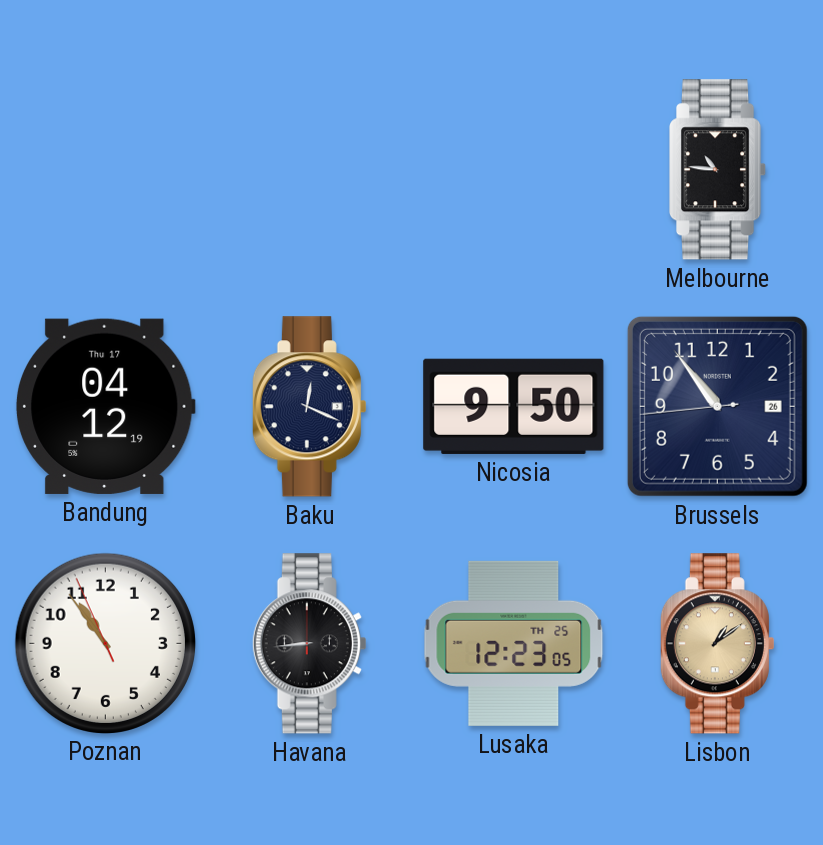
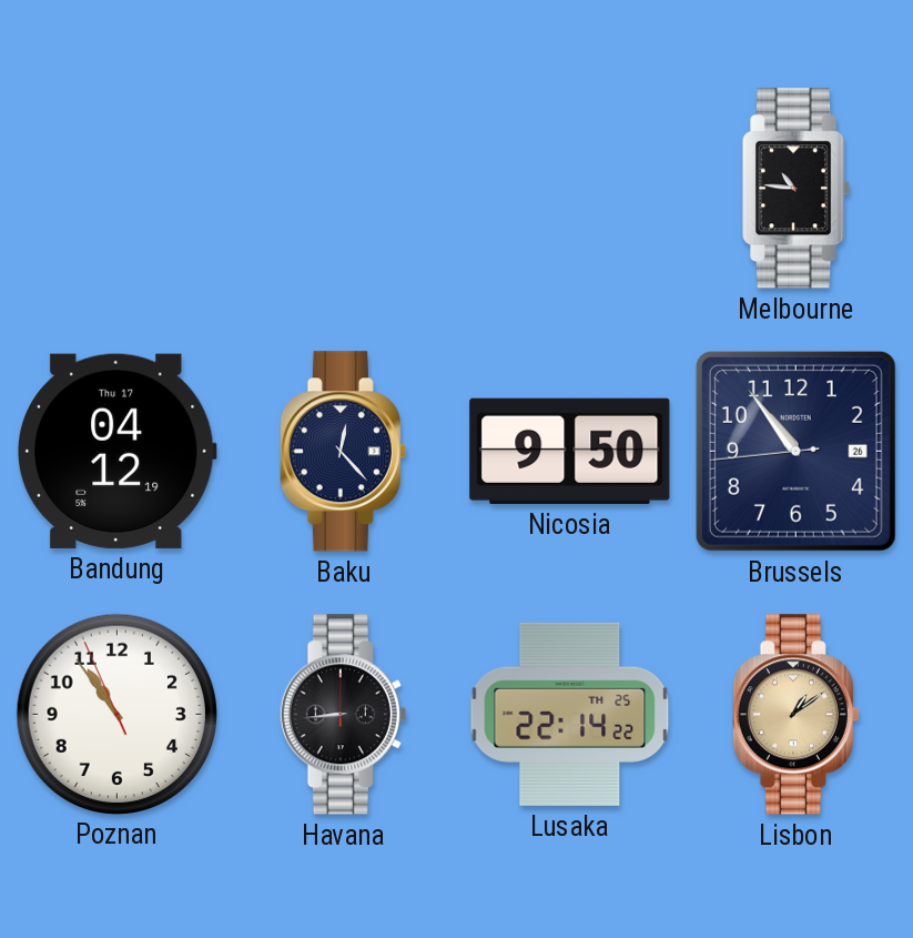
Baku: 12:19 -> 12:23 (343, 452)
Lusaka: 12:23 -> 22:14 (570, 714)
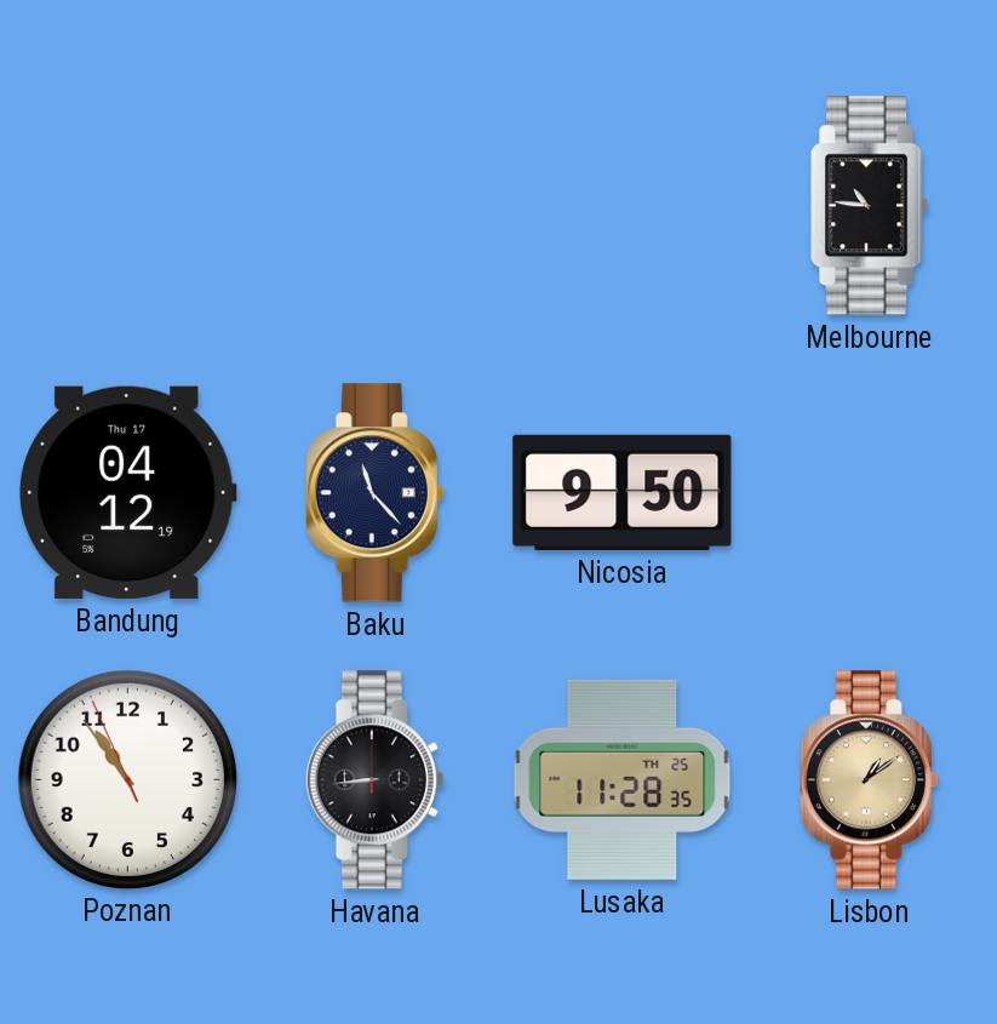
Baku: 12:23 -> 11:23 (374, 493)
Brussels: 10:53 -> none (795, 451)
Lusaka: 22:14 -> 11:28 (623, 779)
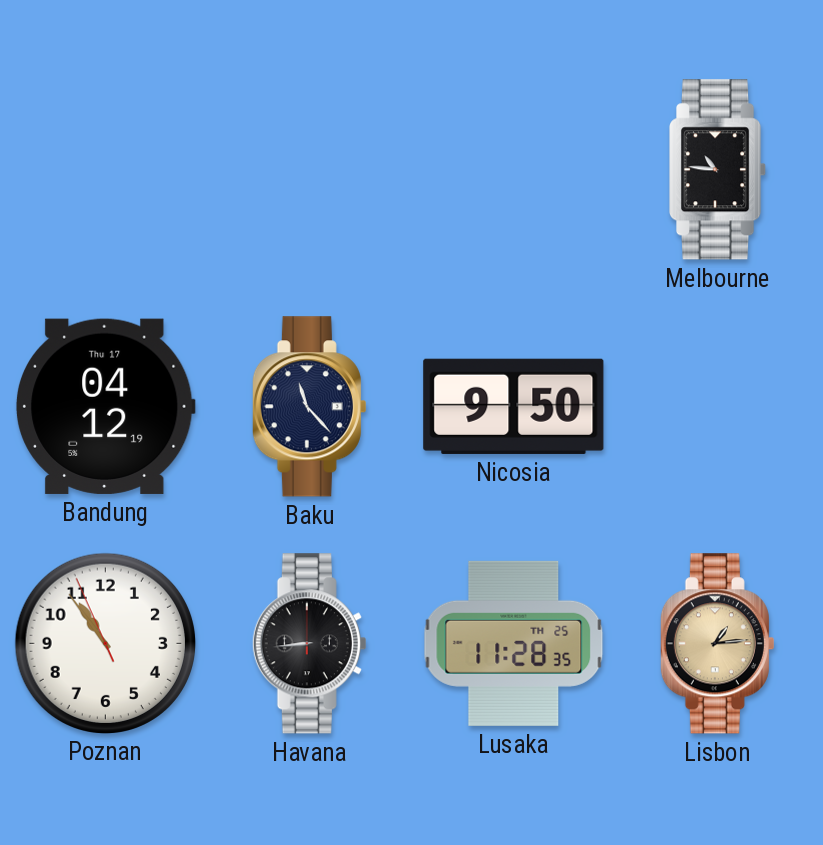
Lisbon: 1:09 -> 1:14 (717, 644)
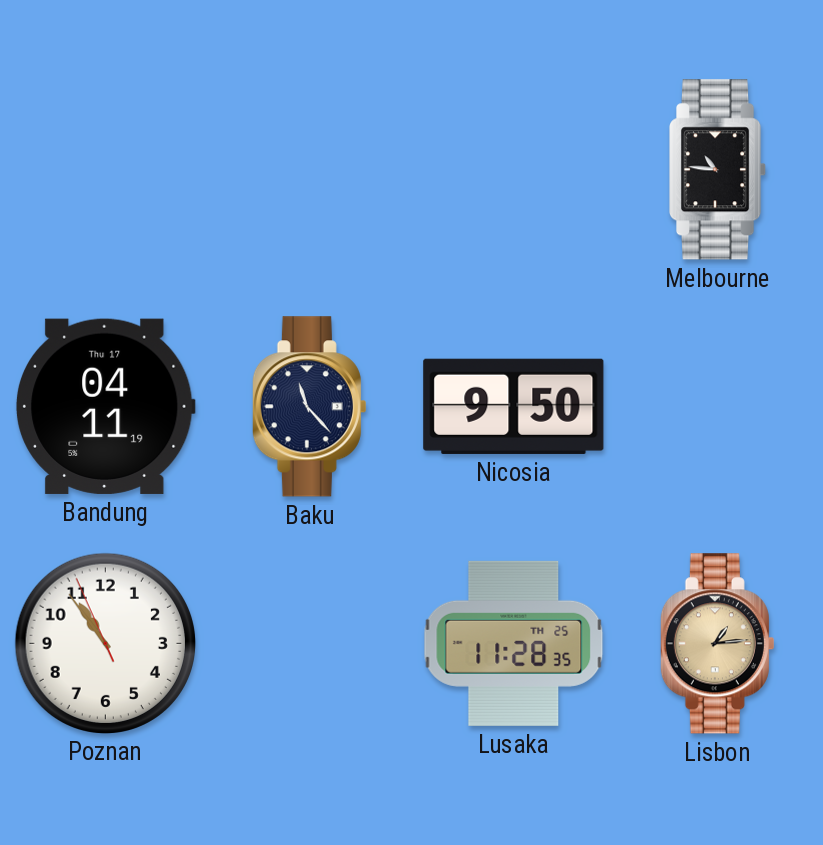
Bandung: 04:12 -> 04:11 (105, 406)
Havana: 8:44 -> none (309, 644)
